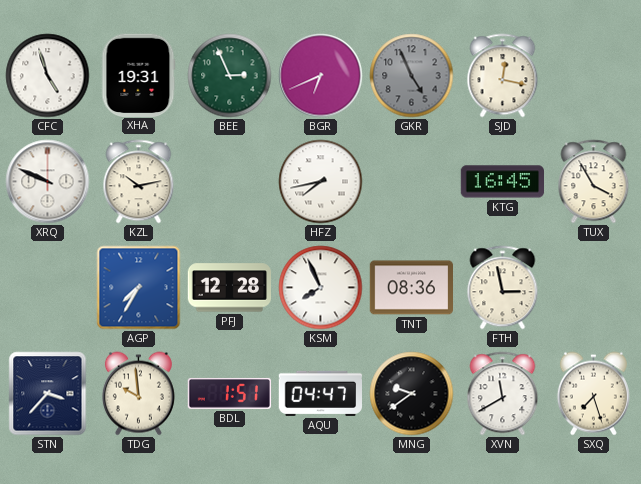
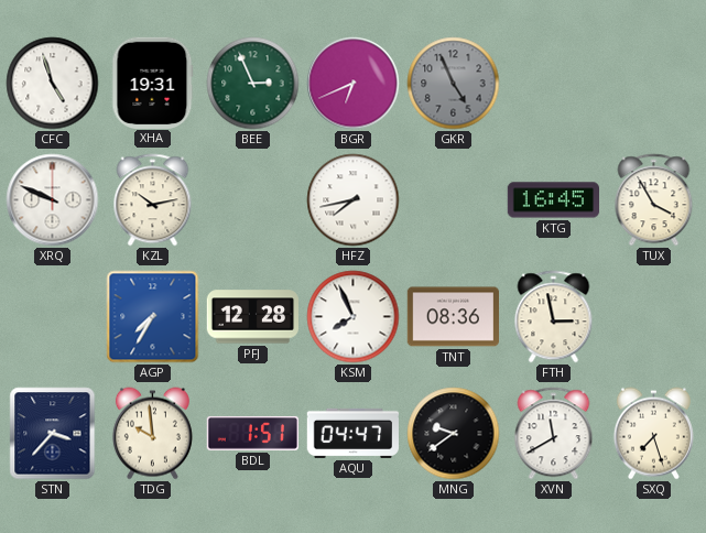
SJD: 12:17 -> none (503, 76)
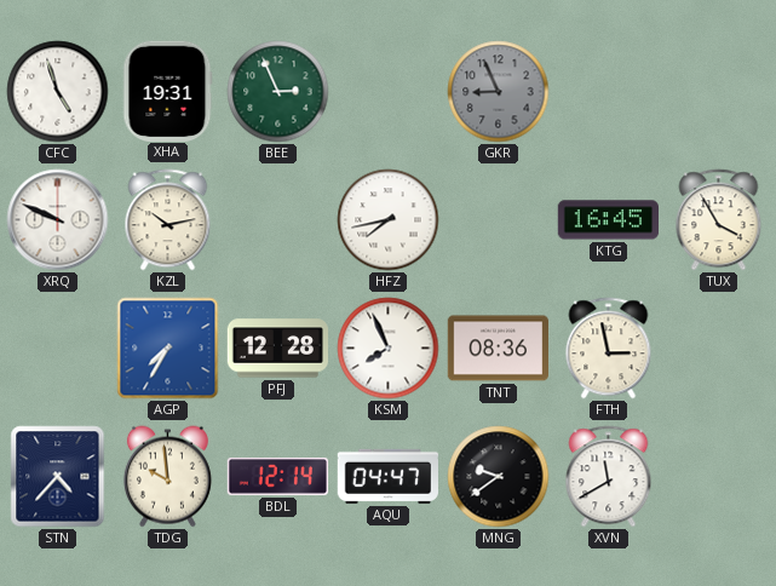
BGR: 6:41 -> none (354, 84)
GKR: 4:56 -> 8:56 (499, 92)
STN: 3:37 -> 4:37 (58, 477)
BDL: 1:51 -> 12:14 (277, 476)
SXQ: 7:27 -> none (653, 434)
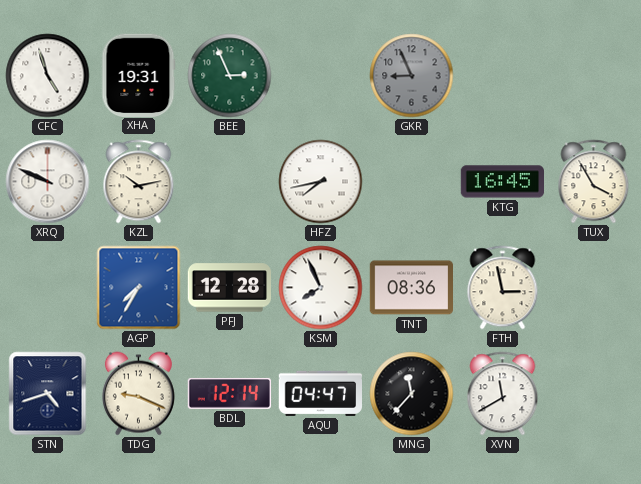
STN: 4:37 -> 4:42 (48, 394)
TDG: 9:59 -> 9:19 (138, 394)
MNG: 9:39 -> 11:37 (412, 394)
